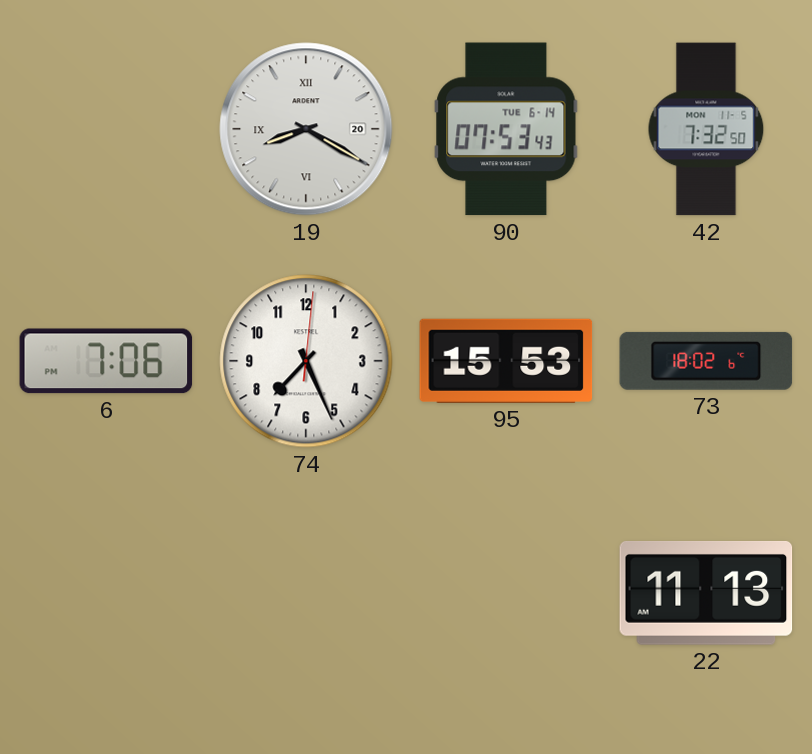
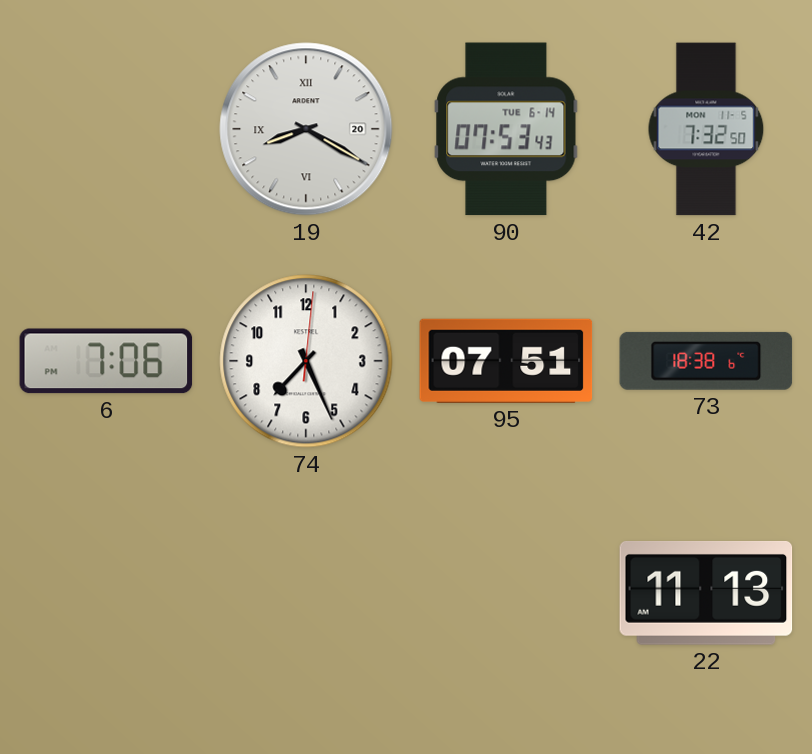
95: 15:53 -> 07:51 (506, 361)
73: 18:02 -> 18:38 (706, 361)
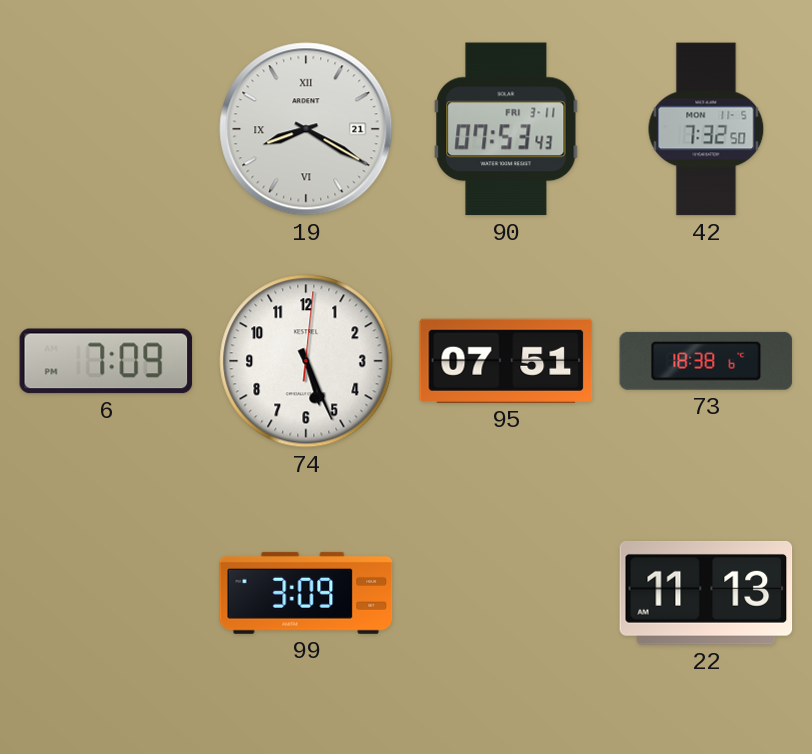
19 date: 20 -> 21 (306, 129)
90 date: TUE 6-14 -> FRI 3-11 (506, 129)
6: 7:06 -> 7:09 (106, 361)
74: 7:26 -> 5:26 (306, 361)
99: none -> 3:09 (306, 593)
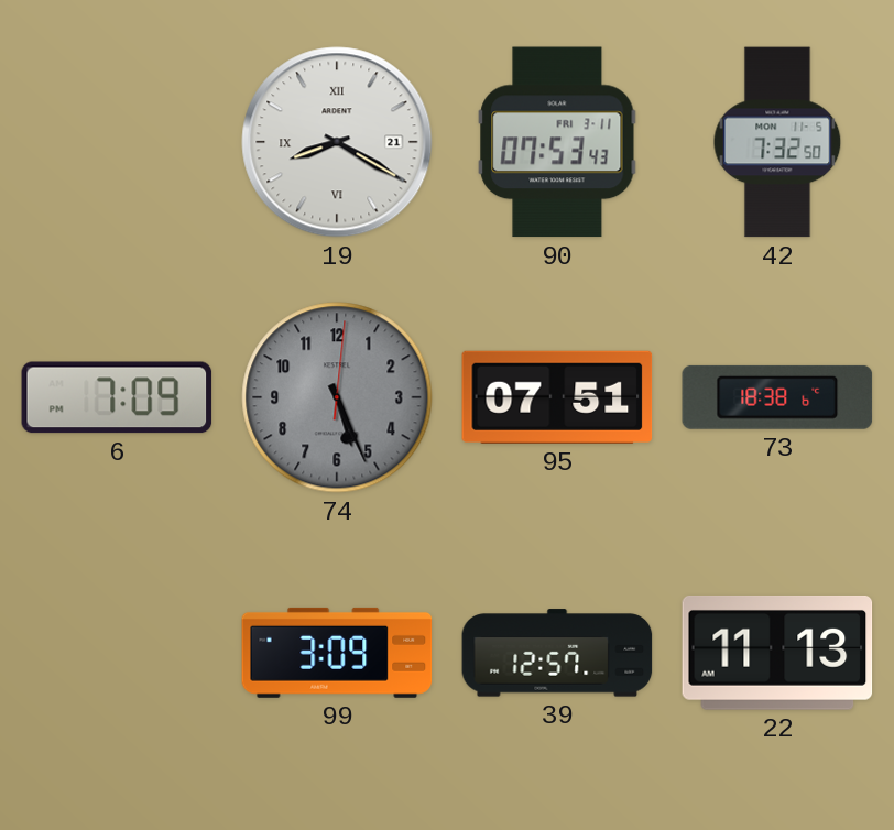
74 dial: white -> grey (337, 397)
39: none -> 12:57 (557, 653)
